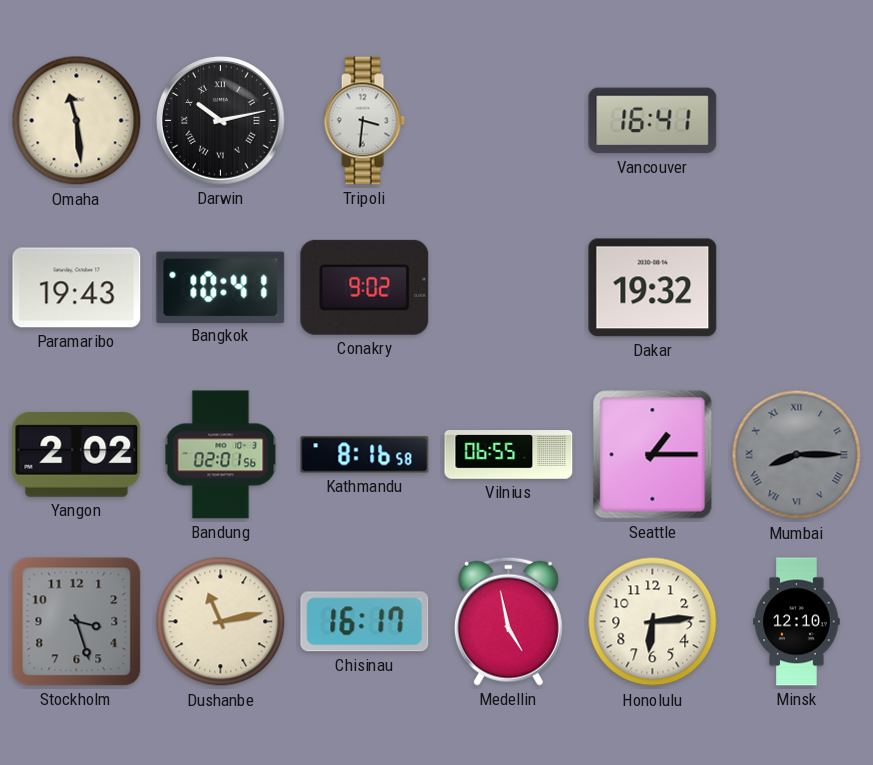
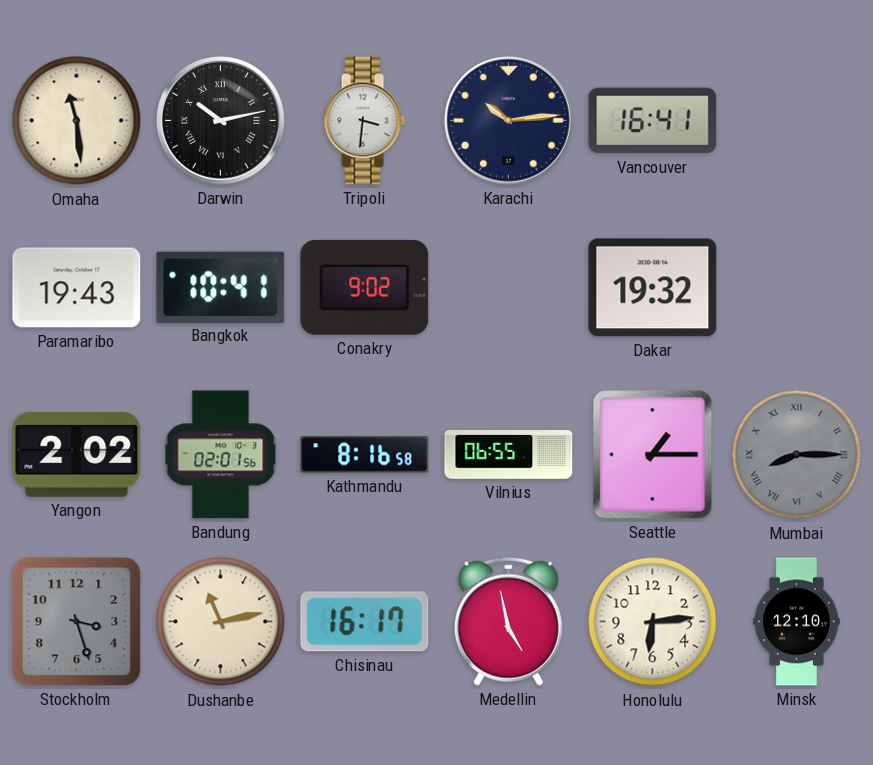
Karachi: none -> 10:14 (509, 121)
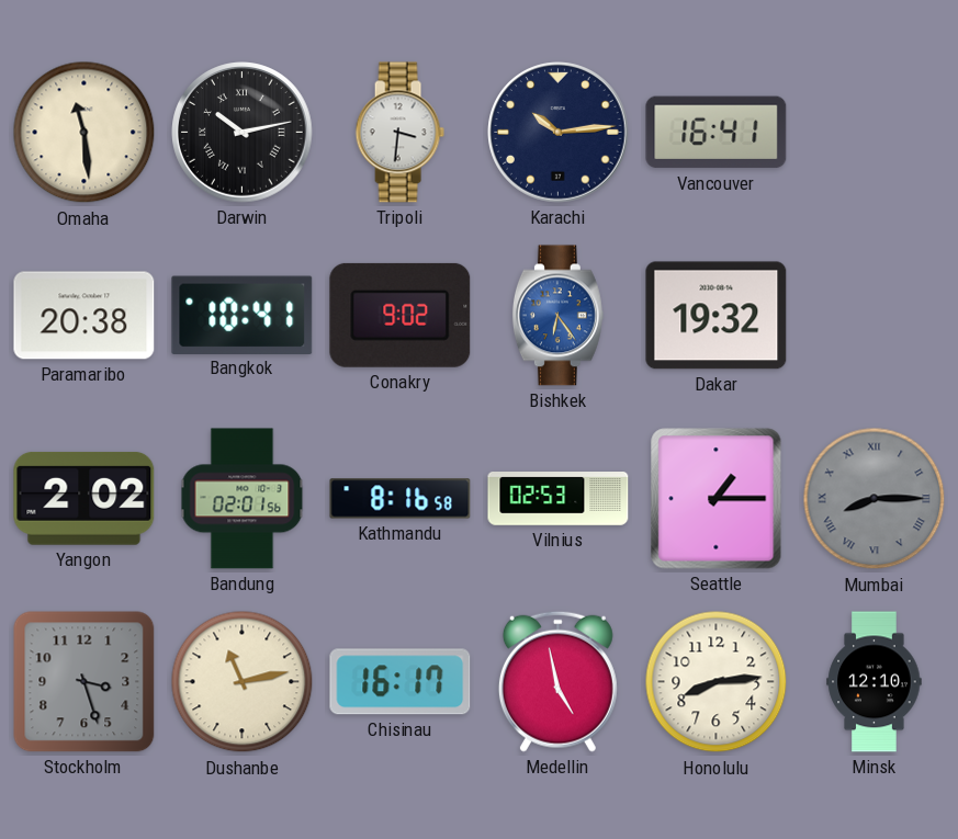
Paramaribo: 19:43 -> 20:38 (84, 316)
Bishkek: none -> 6:24 (557, 316)
Vilnius: 06:55 -> 02:53 (559, 499)
Honolulu: 6:14 -> 8:14 (717, 682)
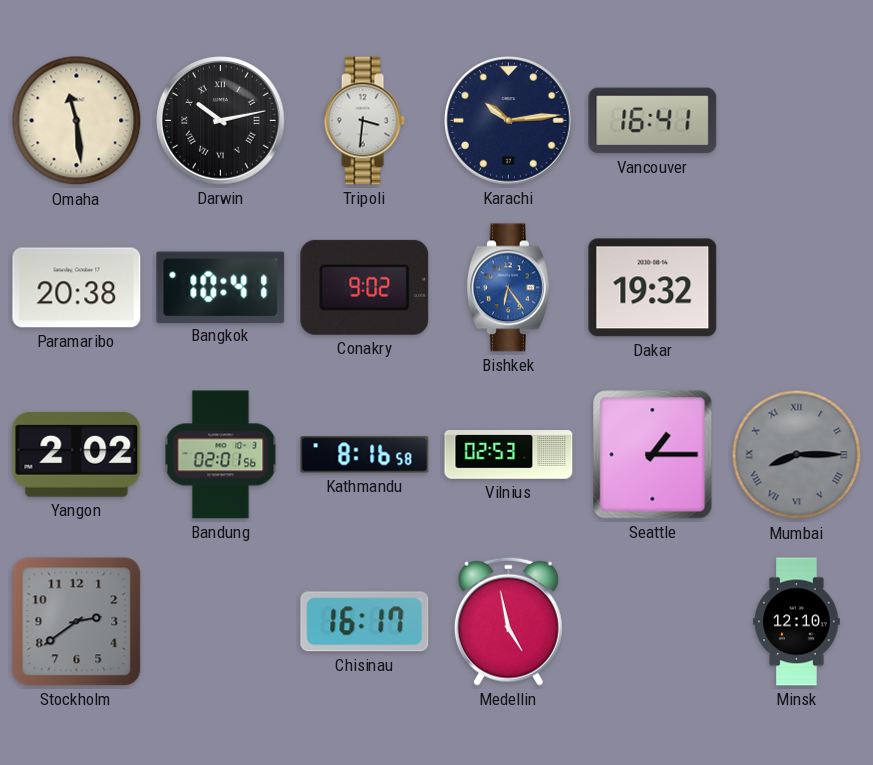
Stockholm: 3:27 -> 2:39 (77, 622)
Dushanbe: 11:13 -> none (243, 682)
Honolulu: 8:14 -> none (717, 682)
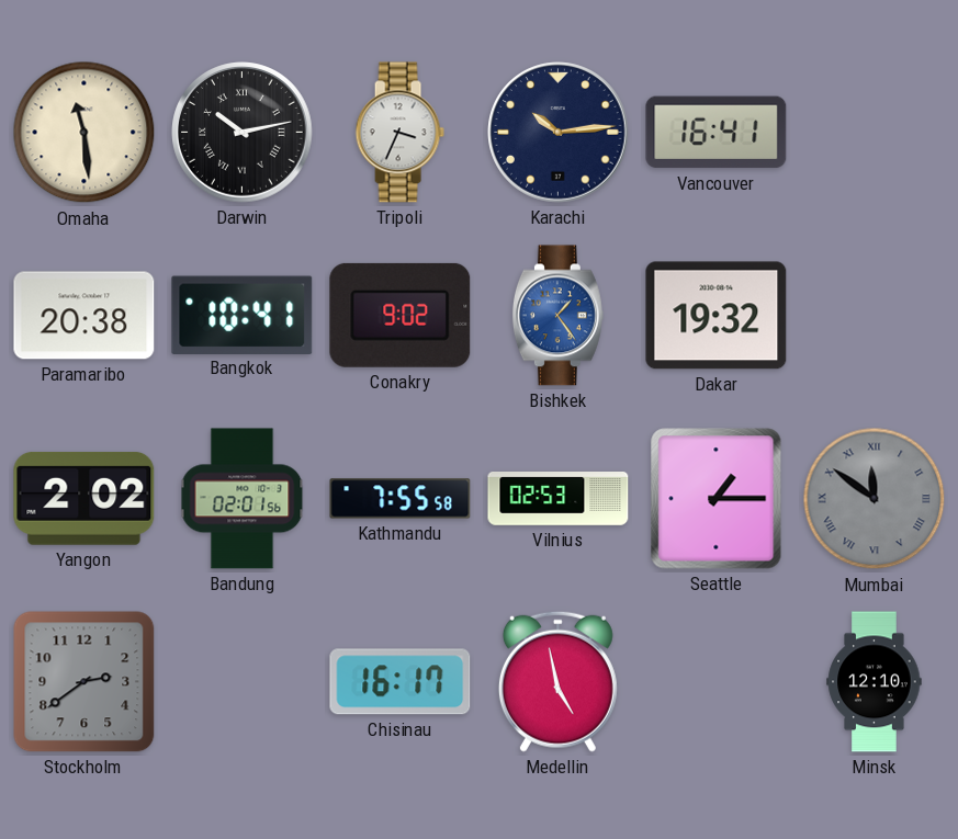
Tripoli: 3:31 -> 3:34 (399, 133)
Bishkek: 6:24 -> 1:24 (557, 316)
Kathmandu: 8:16 -> 7:55 (401, 499)
Mumbai: 8:15 -> 11:51 (875, 499)
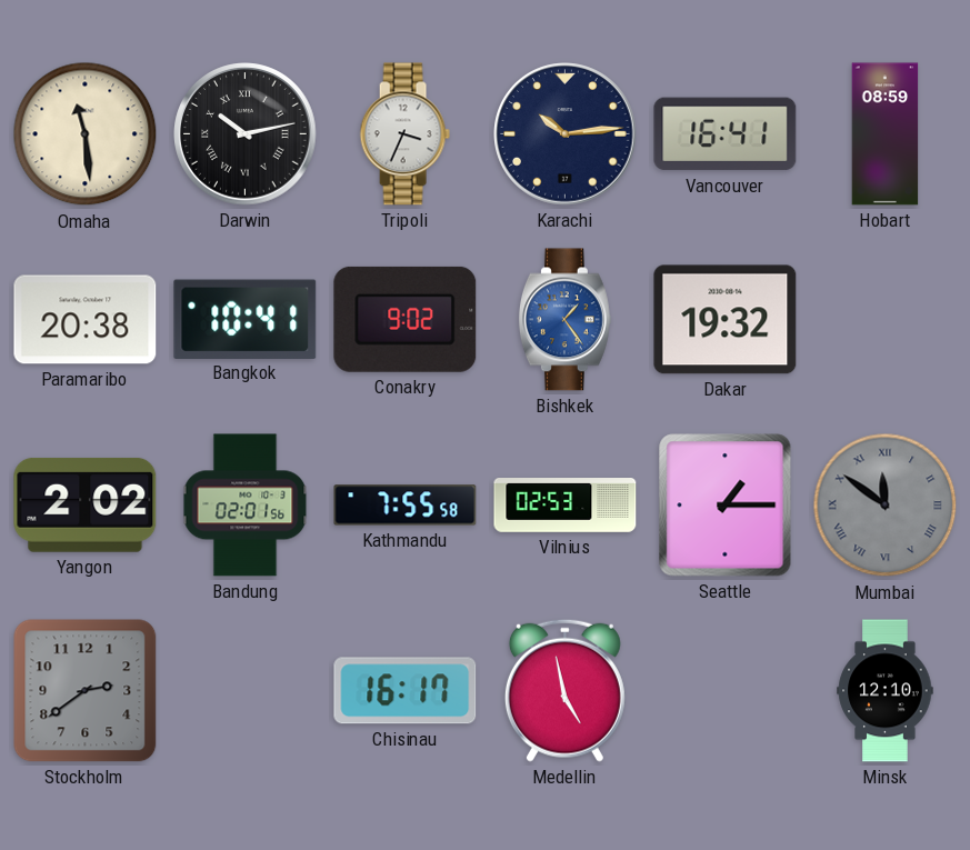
Hobart: none -> 08:59 (886, 134)
